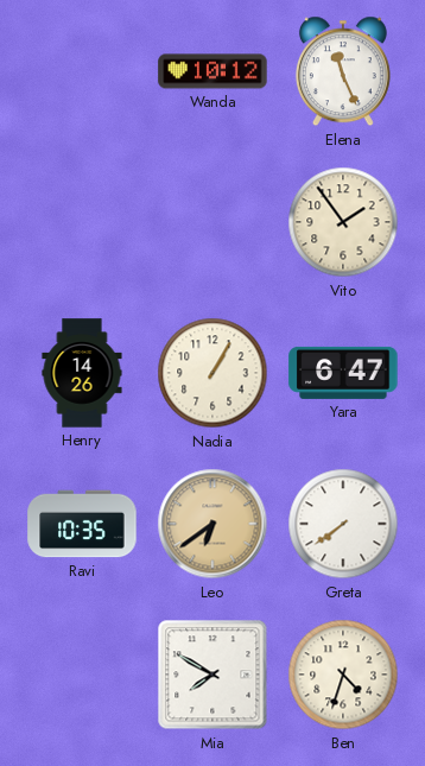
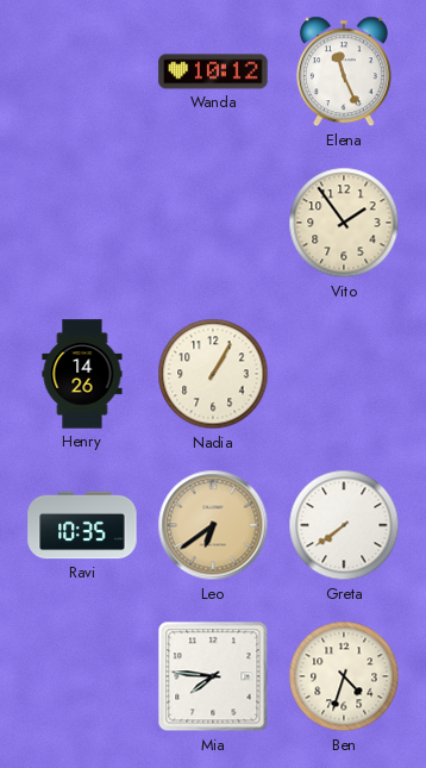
Yara: 6:47 -> none (343, 373)
Mia: 7:50 -> 7:46 (213, 676)
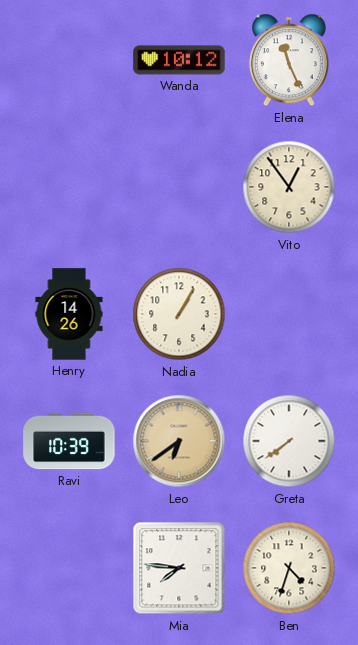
Vito: 1:54 -> 12:54 (289, 187)
Ravi: 10:35 -> 10:39 (69, 441)
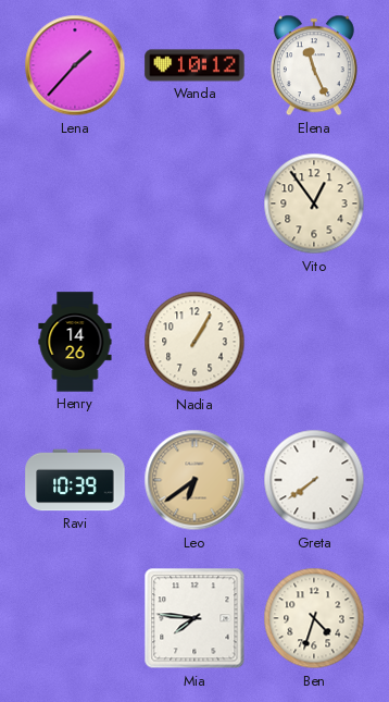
Lena: none -> 1:37 (75, 65)
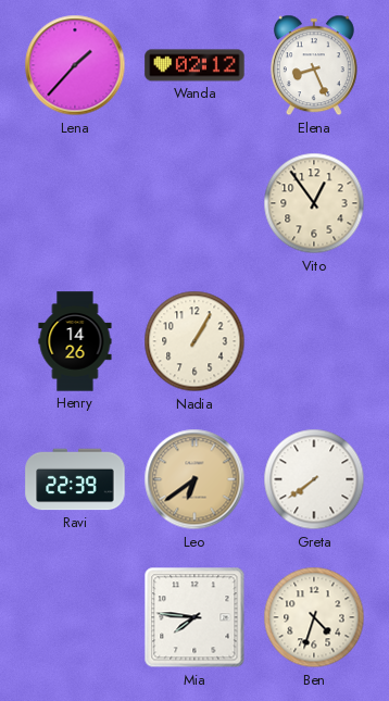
Wanda: 10:12 -> 02:12 (195, 65)
Elena: 11:26 -> 8:26 (314, 65)
Ravi: 10:39 -> 22:39 (75, 479)
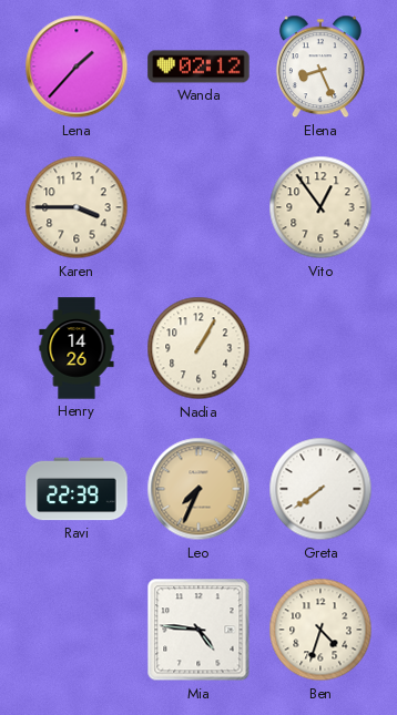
Karen: none -> 3:45 (77, 207)
Leo: 6:39 -> 7:34 (198, 489)
Mia: 7:46 -> 4:46 (198, 630)
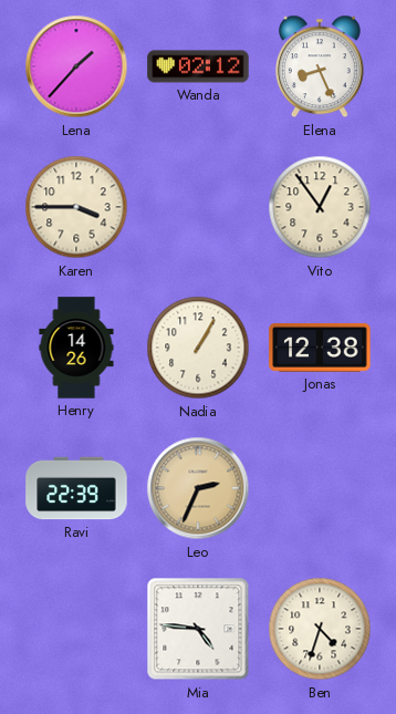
Jonas: none -> 12:38 (320, 348)
Leo: 7:34 -> 2:34 (198, 488)
Greta: 7:39 -> none (320, 489)
